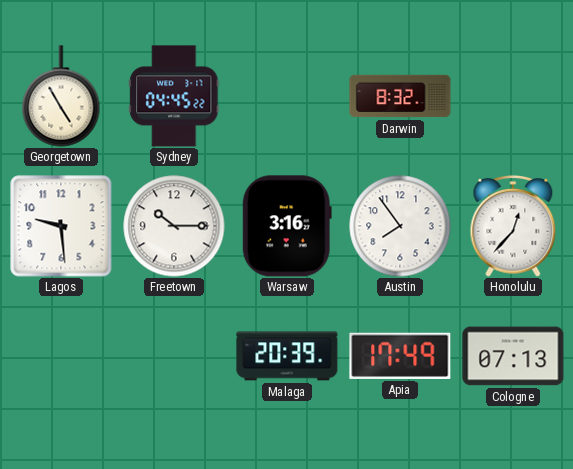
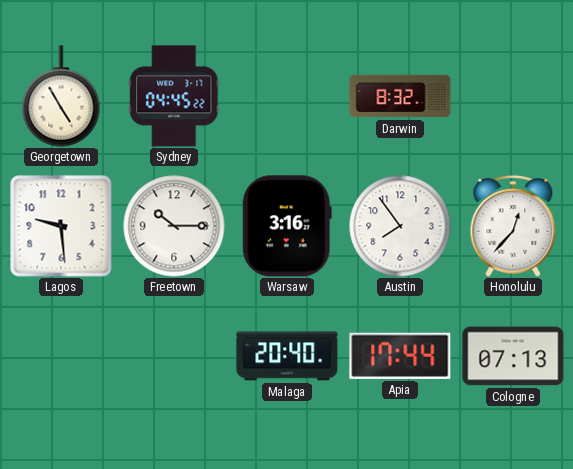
Malaga: 20:39 -> 20:40 (287, 356)
Apia: 17:49 -> 17:44 (400, 356)
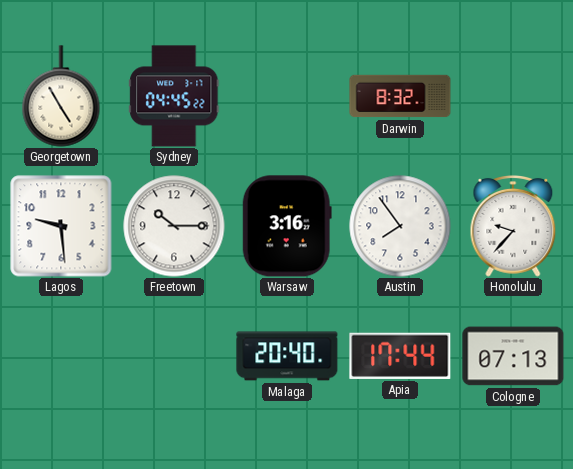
Honolulu: 12:37 -> 9:37 (513, 227)
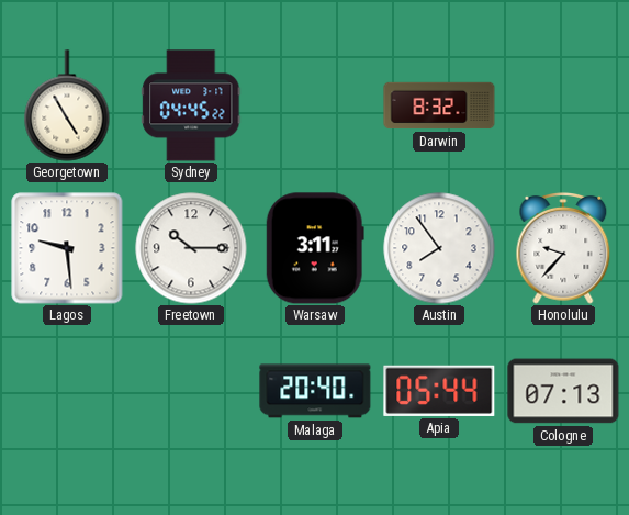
Warsaw: 3:16 -> 3:11 (315, 248)
Apia: 17:44 -> 05:44 (439, 391)
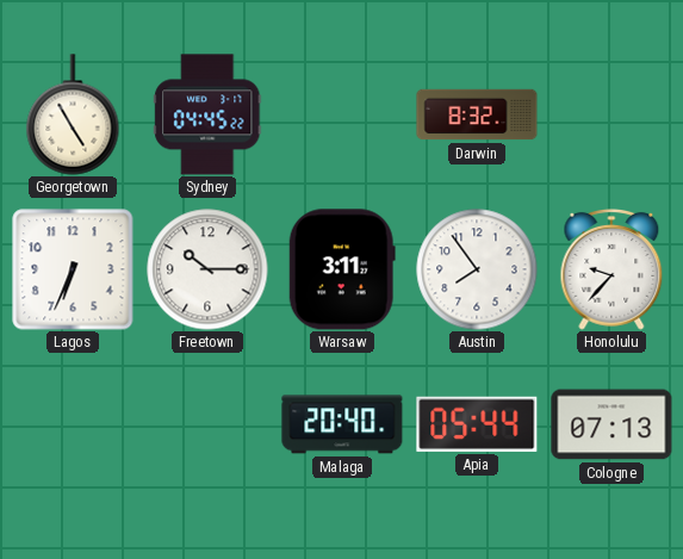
Lagos: 9:29 -> 6:34 (73, 269)
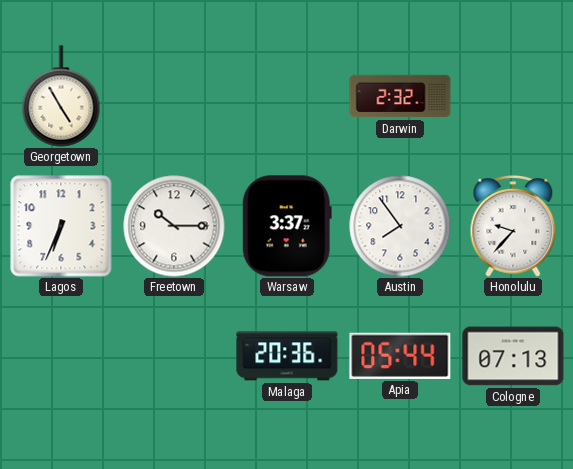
Sydney: 04:45 -> none (207, 114)
Darwin: 8:32 -> 2:32 (400, 96)
Warsaw: 3:11 -> 3:37 (287, 226)
Malaga: 20:40 -> 20:36 (287, 356)
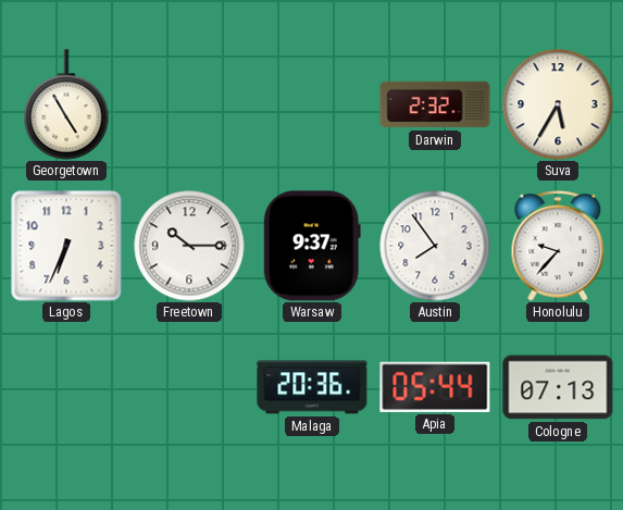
Suva: none -> 5:35 (558, 104)
Warsaw: 3:37 -> 9:37 (312, 246)
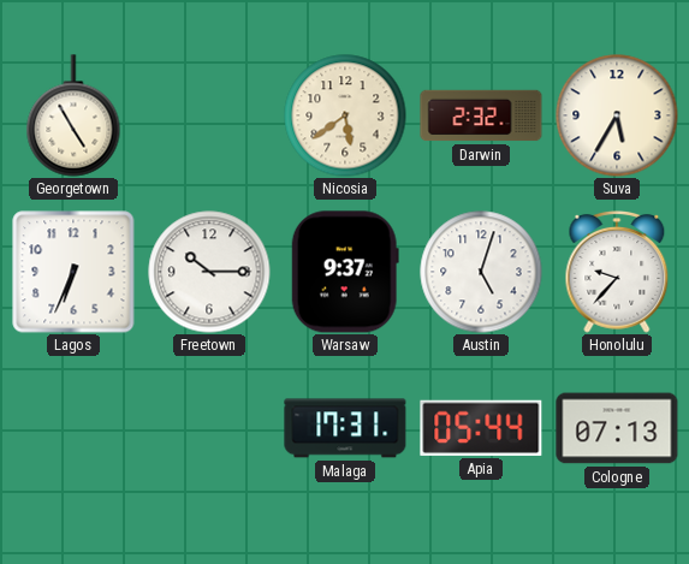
Nicosia: none -> 5:39 (345, 115)
Austin: 7:54 -> 5:03 (481, 272)
Malaga: 20:36 -> 17:31 (345, 428)
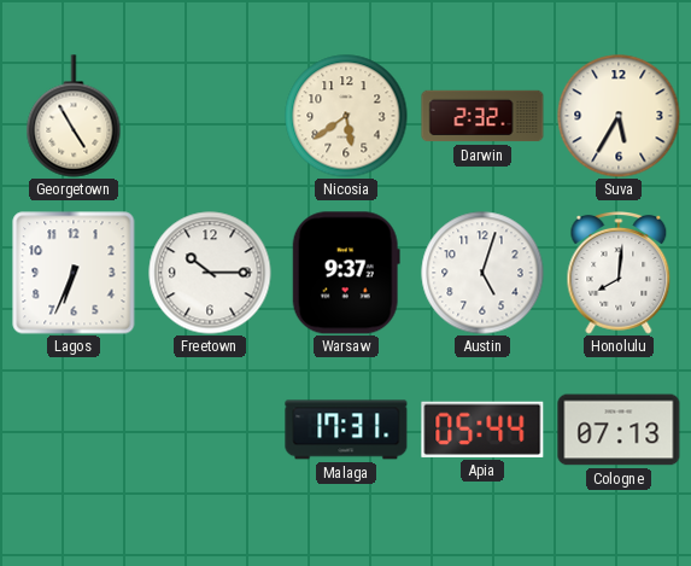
Honolulu: 9:37 -> 8:01 (619, 274)
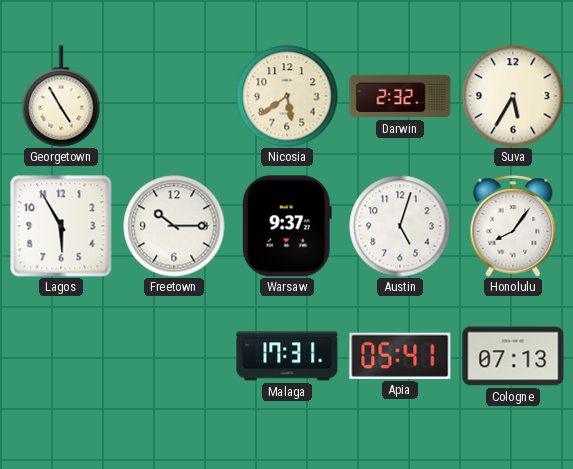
Lagos: 6:34 -> 5:55 (61, 226)
Honolulu: 8:01 -> 8:06 (513, 227)
Apia: 05:44 -> 05:41 (400, 356)
